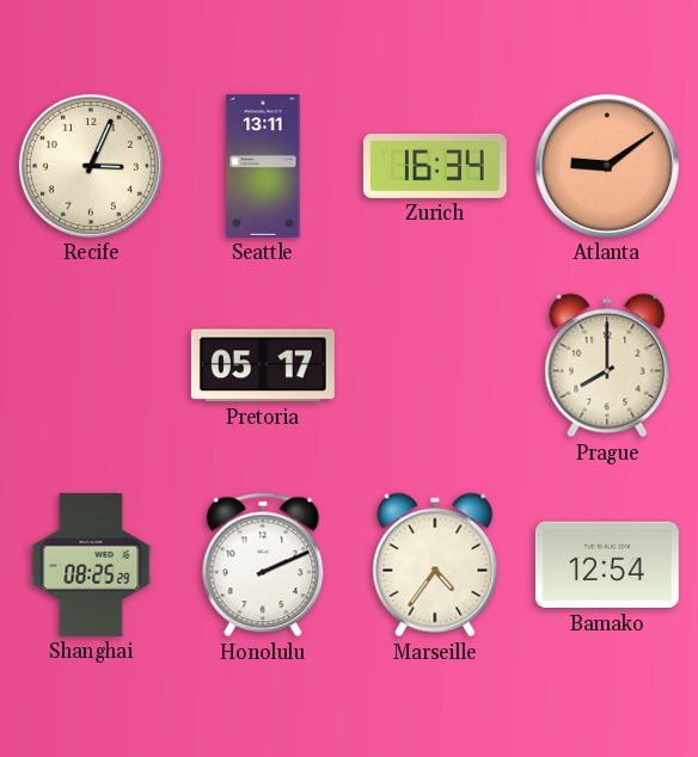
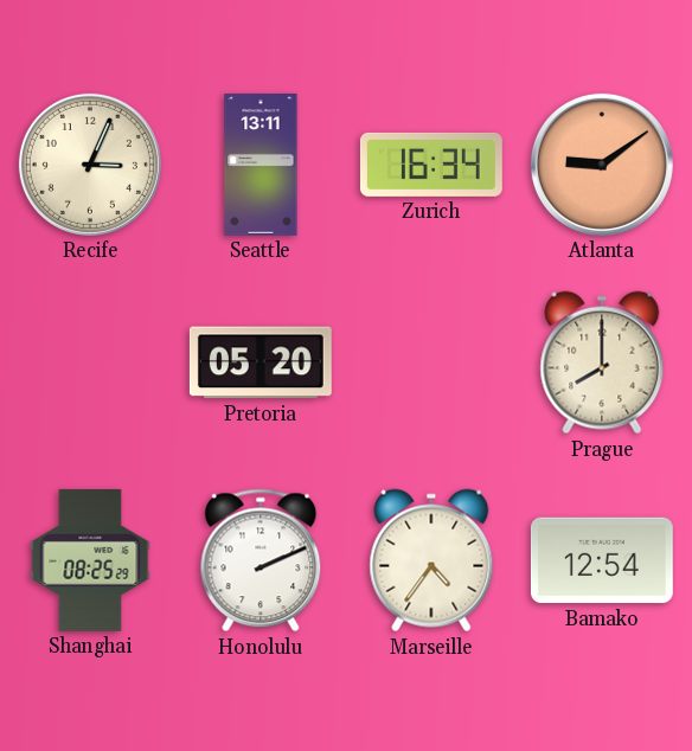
Pretoria: 05:17 -> 05:20 (261, 362)
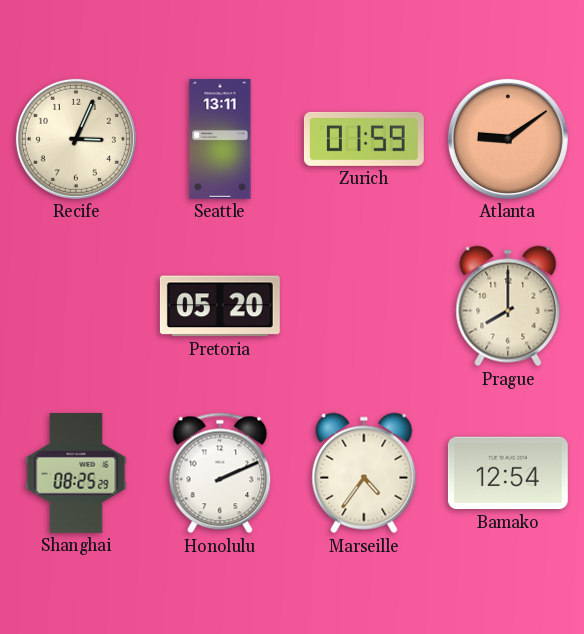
Zurich: 16:34 -> 01:59 (364, 139)
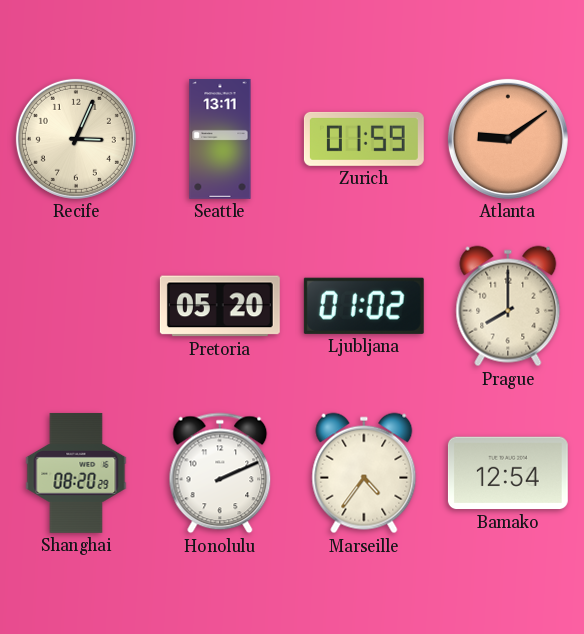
Ljubljana: none -> 01:02 (364, 306)
Shanghai: 08:25 -> 08:20 (76, 473)
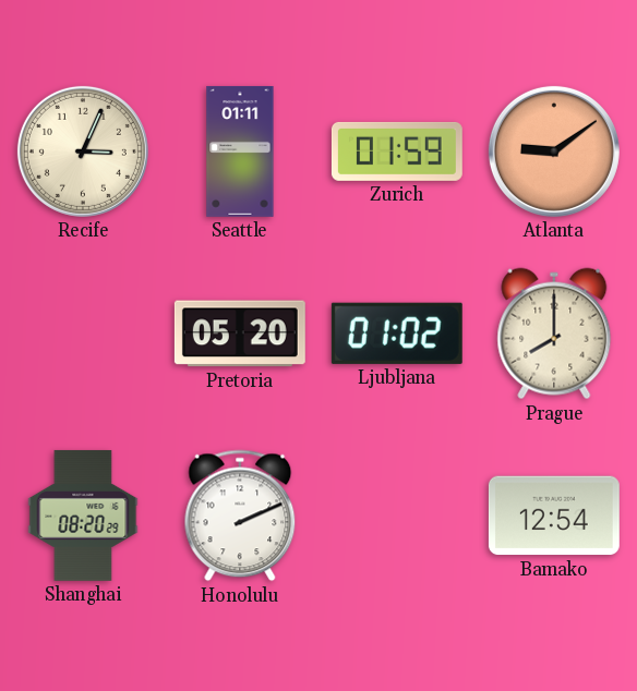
Seattle: 13:11 -> 01:11 (240, 151)
Marseille: 4:36 -> none (364, 473)
